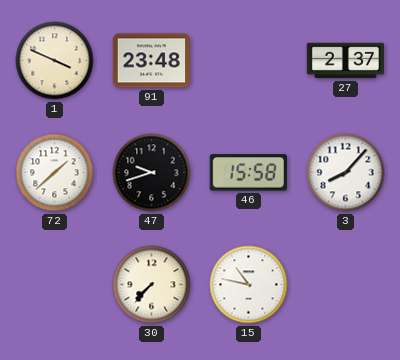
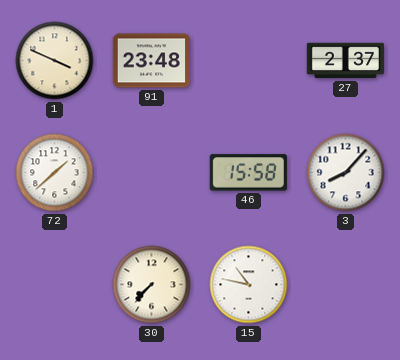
47: 9:42 -> none (152, 173)
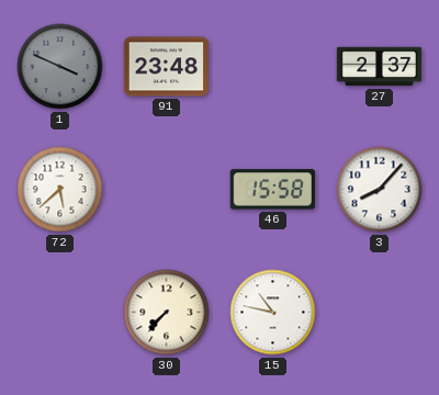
1 dial: cream -> grey (60, 67)
72: 1:38 -> 5:38 (60, 190)
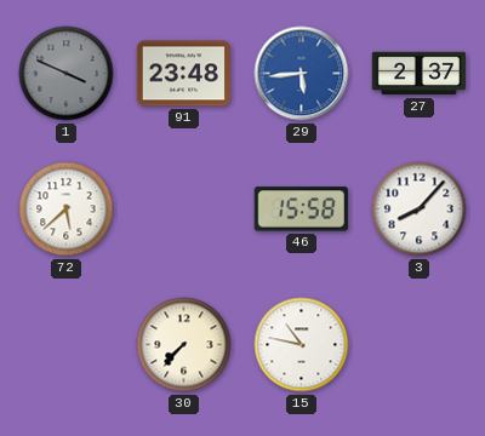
29: none -> 5:44 (302, 74)
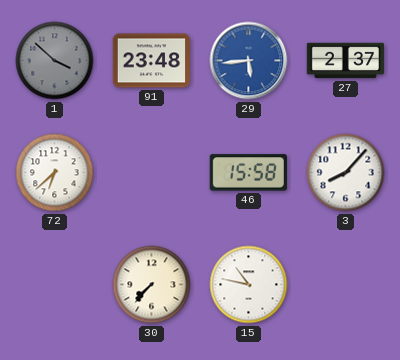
1: 3:49 -> 3:52 (55, 61)
72: 5:38 -> 6:38 (55, 173)
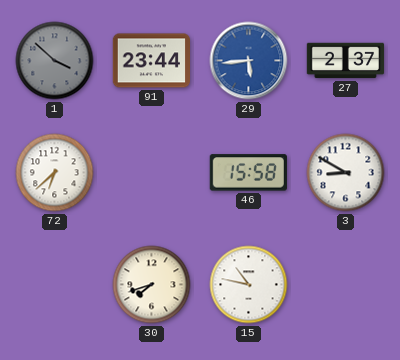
91: 23:48 -> 23:44 (151, 61)
3: 8:07 -> 8:50 (346, 173)
30: 7:37 -> 7:42 (152, 285)
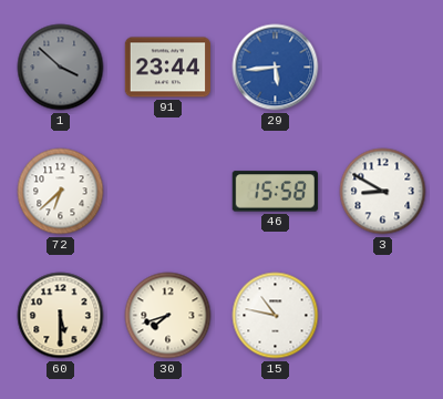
27: 2:37 -> none (346, 61)
60: none -> 5:30 (61, 316)
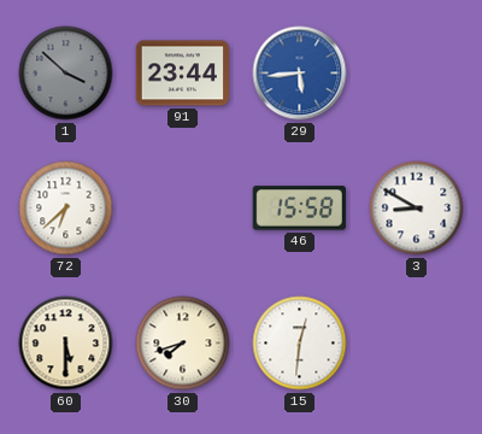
15: 10:47 -> 12:31 (300, 344)
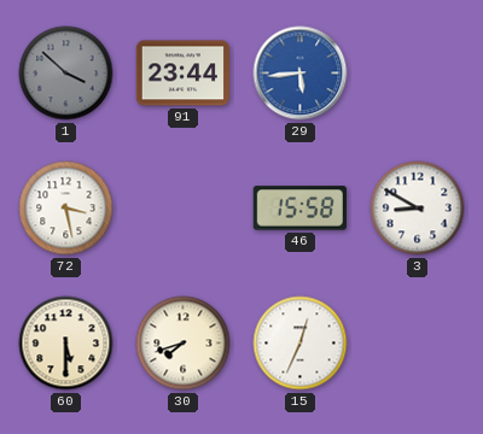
72: 6:38 -> 3:28 (66, 209)
15: 12:31 -> 12:34 (301, 344)
